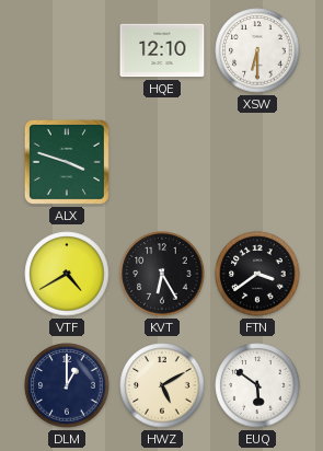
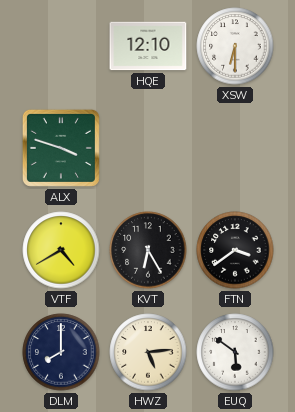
DLM: 1:00 -> 8:00 (61, 352)
HWZ: 5:10 -> 5:14 (148, 352)
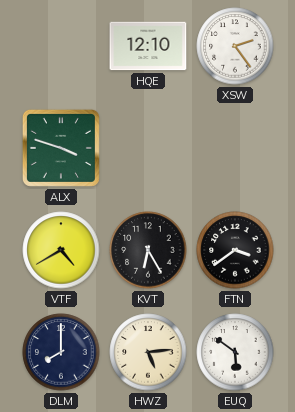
XSW: 6:30 -> 2:24 (235, 46)
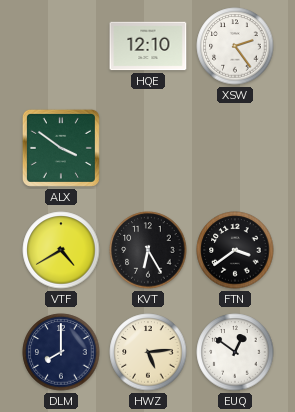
ALX: 3:48 -> 3:51 (61, 148)
EUQ: 5:51 -> 12:51 (235, 352)
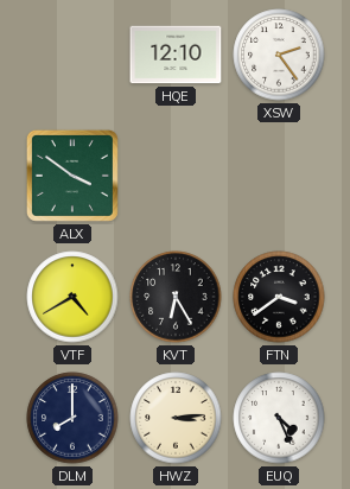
HWZ: 5:14 -> 3:14 (176, 418)
EUQ: 12:51 -> 4:26 (279, 418)
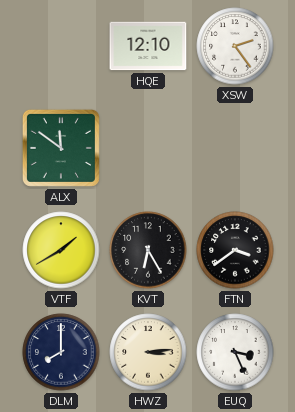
ALX: 3:51 -> 11:51 (61, 148)
VTF: 4:40 -> 1:40 (61, 250)
EUQ: 4:26 -> 3:26 (235, 352)
